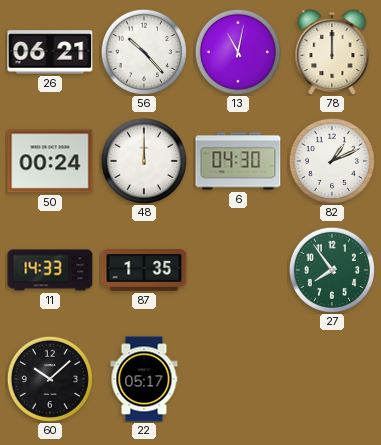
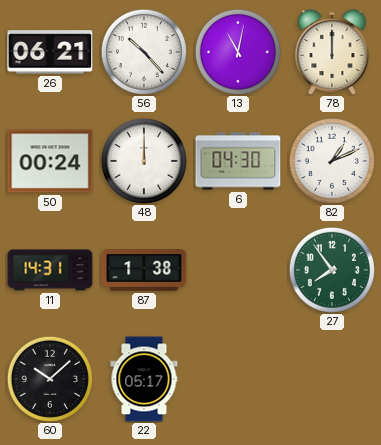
11: 14:33 -> 14:31 (50, 270)
87: 1:35 -> 1:38 (144, 270)
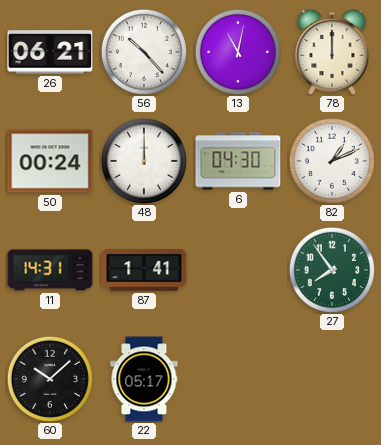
87: 1:38 -> 1:41 (144, 270)
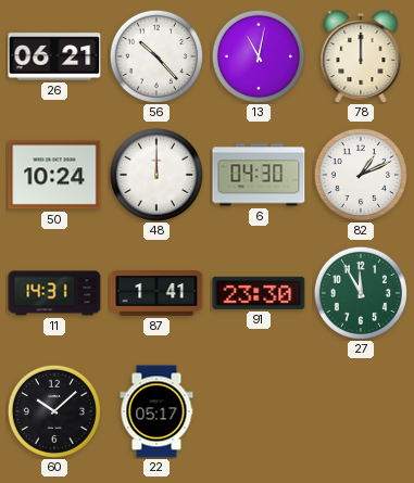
50: 00:24 -> 10:24 (54, 175)
91: none -> 23:30 (259, 293)
27: 7:54 -> 11:55 (361, 293)
